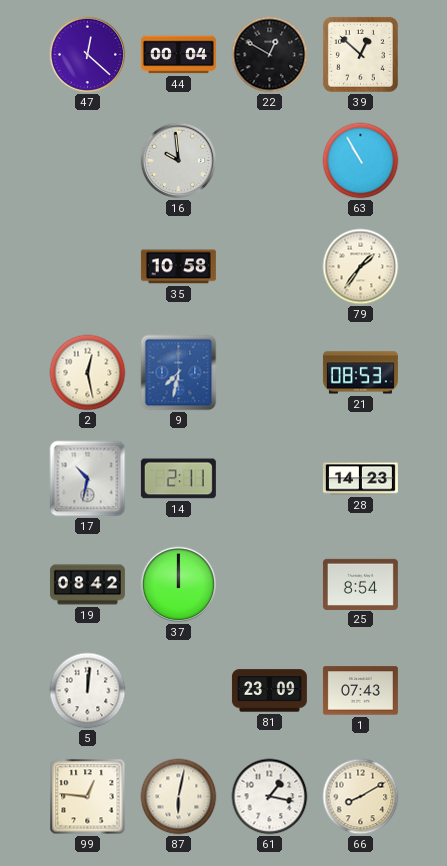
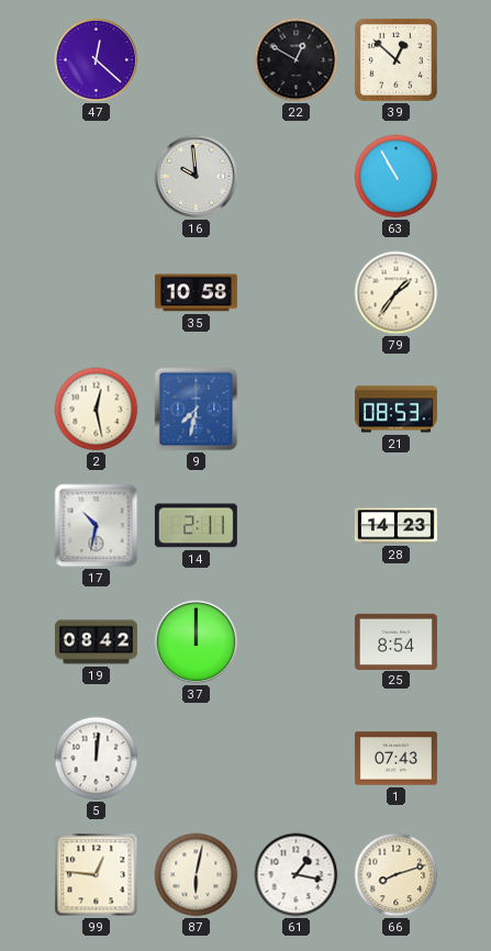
44: 00:04 -> none (178, 55)
81: 23:09 -> none (269, 691)
66: 8:10 -> 8:12 (397, 875)
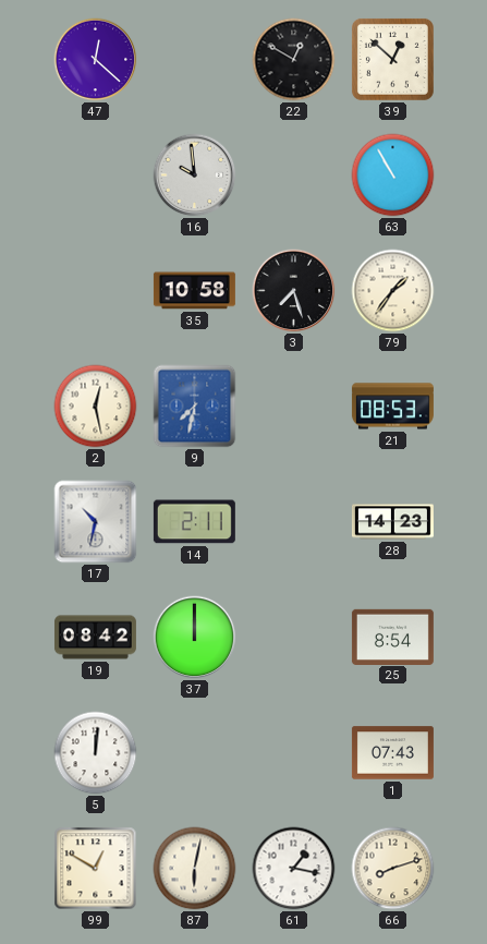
3: none -> 7:27 (294, 291)
99: 12:46 -> 12:50 (96, 869)
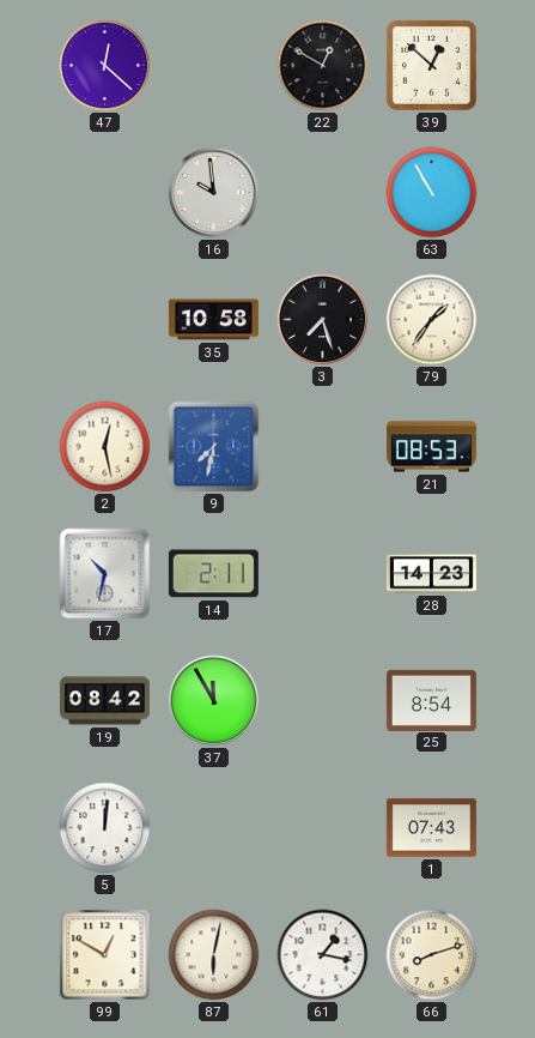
37: 12:00 -> 11:55 (214, 701)
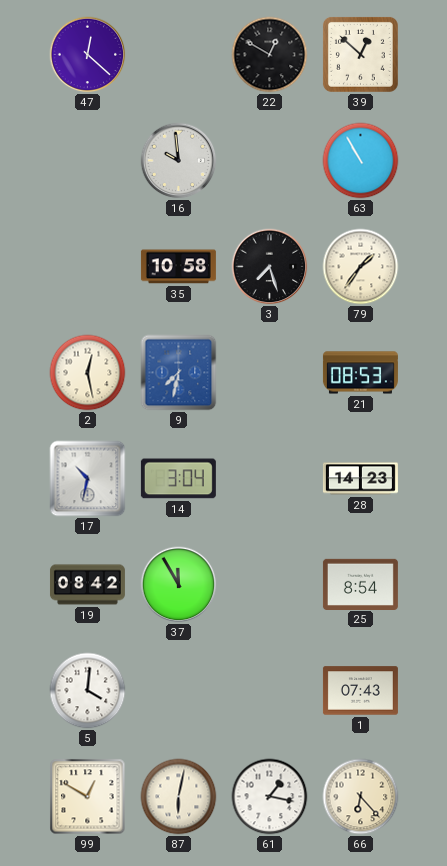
14: 2:11 -> 3:04 (178, 479)
5: 12:01 -> 4:01 (88, 691)
66: 8:12 -> 6:23 (361, 797)
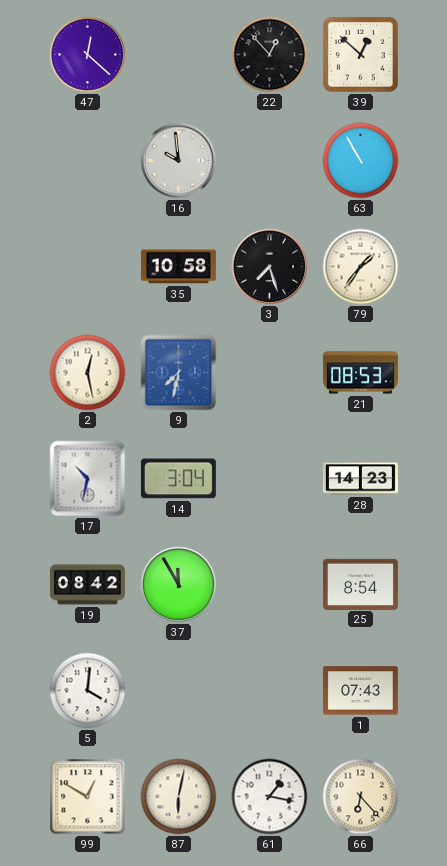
22: 12:50 -> 12:53 (270, 55)
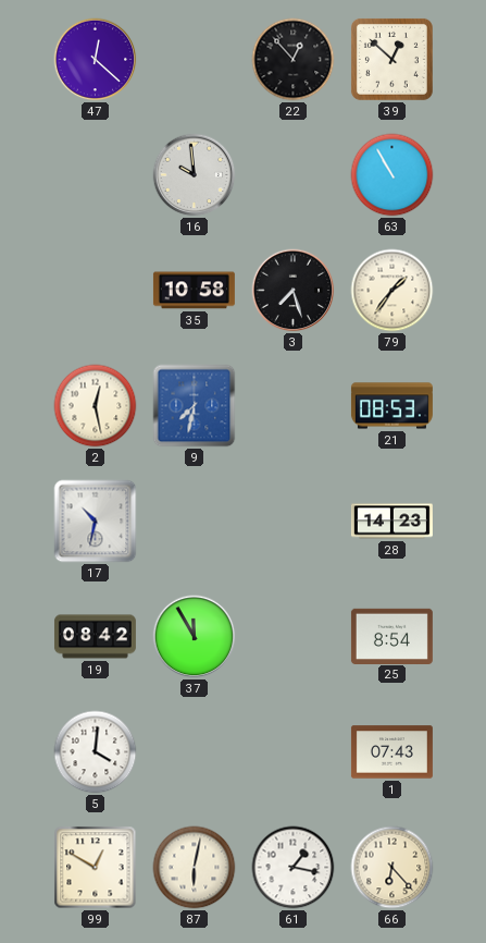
14: 3:04 -> none (178, 479)
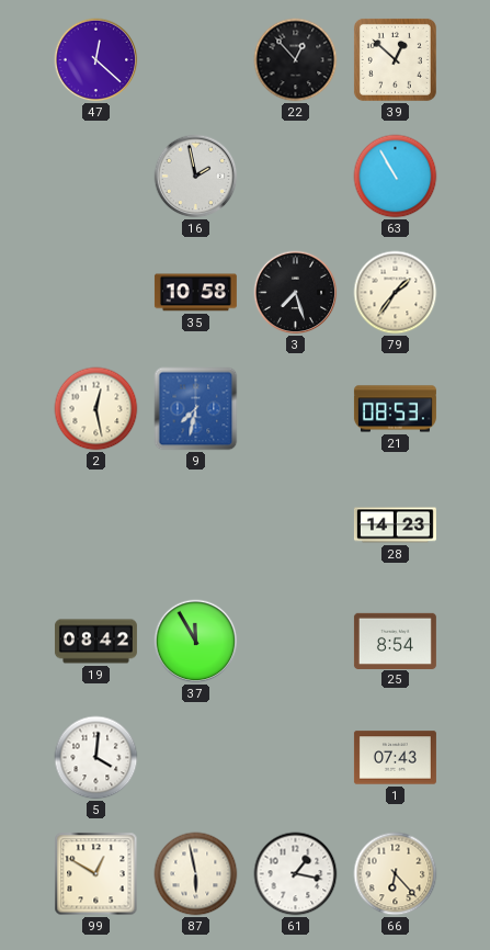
16: 9:59 -> 1:58 (196, 177)
17: 10:32 -> none (96, 522)
87: 6:02 -> 5:58 (196, 874)
